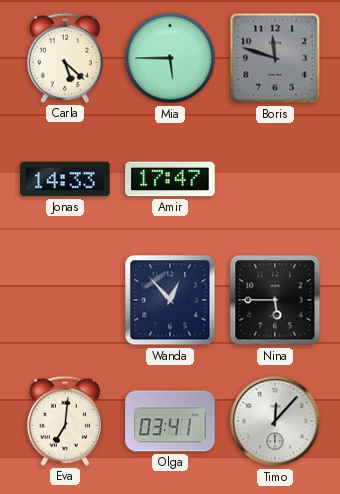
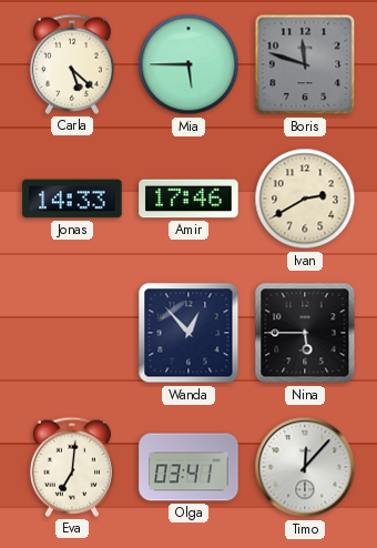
Amir: 17:47 -> 17:46 (188, 199)
Ivan: none -> 2:40 (305, 199)
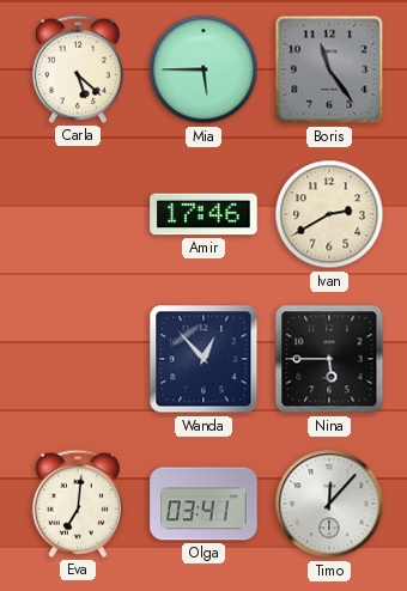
Boris: 11:48 -> 11:24 (329, 69)
Jonas: 14:33 -> none (72, 199)
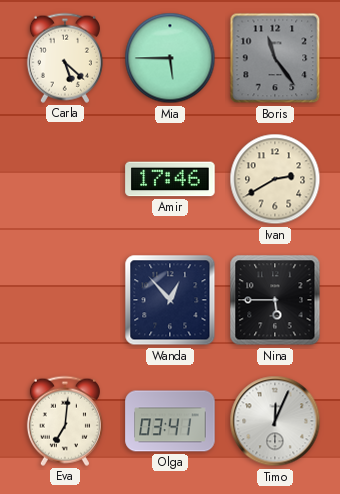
Timo: 12:07 -> 12:04 (275, 421)
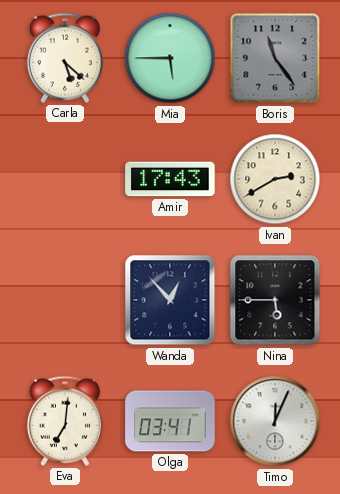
Amir: 17:46 -> 17:43 (170, 179)
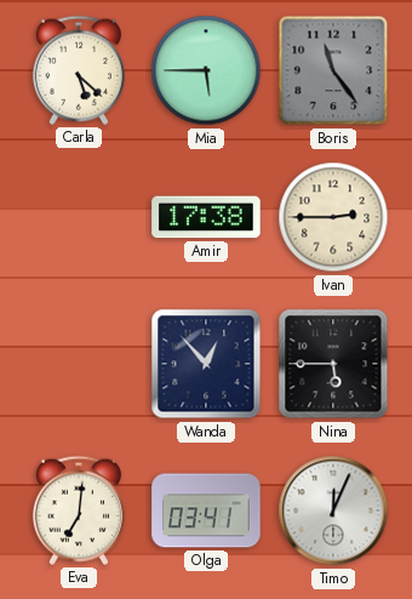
Amir: 17:43 -> 17:38 (206, 217)
Ivan: 2:40 -> 2:45 (333, 217)
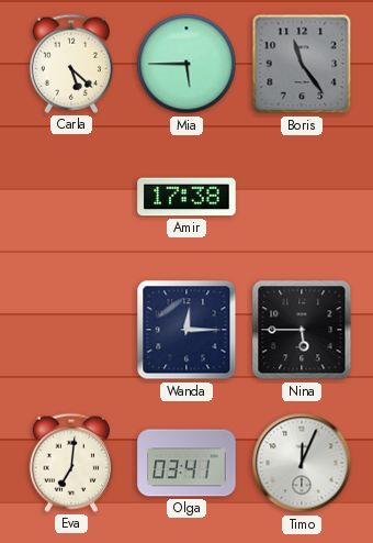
Ivan: 2:45 -> none (333, 217)
Wanda: 12:53 -> 12:15 (187, 330)
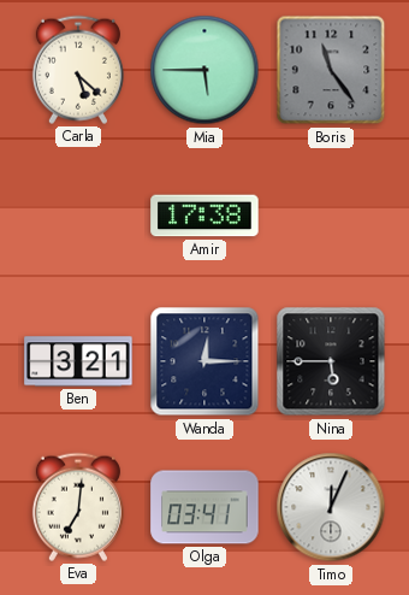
Ben: none -> 3:21 (78, 361)
